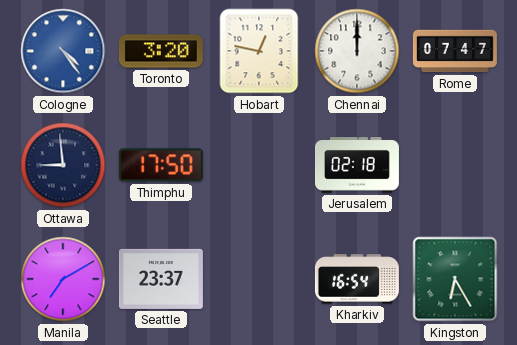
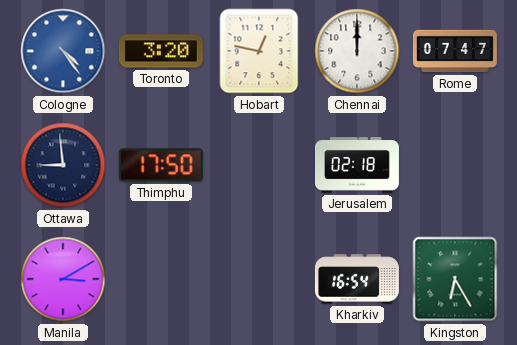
Manila: 7:10 -> 3:10 (63, 279)
Seattle: 23:37 -> none (161, 279)
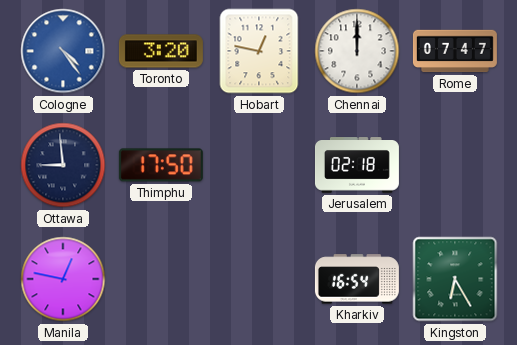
Manila: 3:10 -> 12:47 (63, 279)
